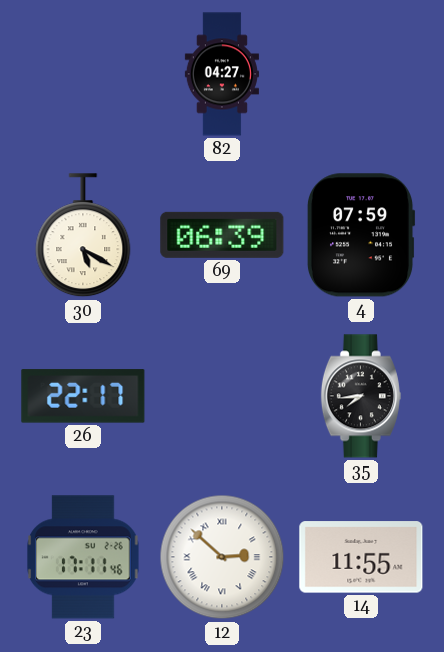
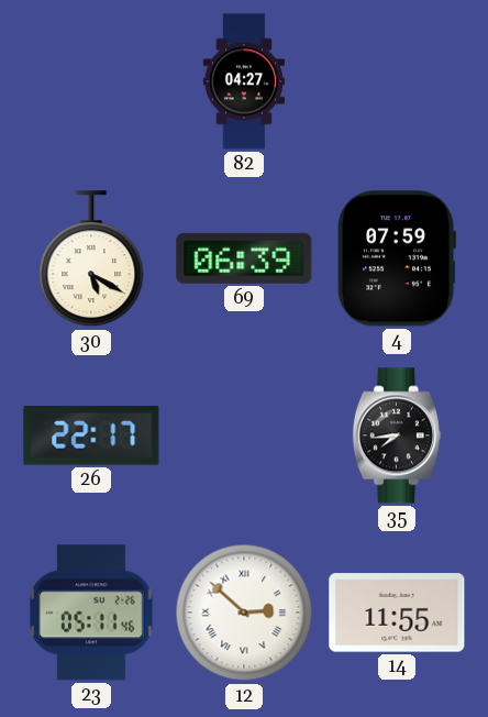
23: 17:11 -> 05:11 (91, 613)
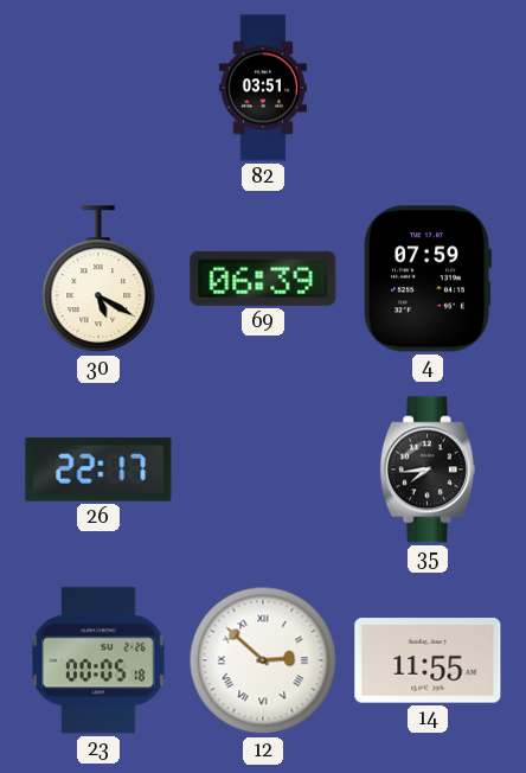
82: 04:27 -> 03:51 (263, 88)
23: 05:11 -> 00:05 (98, 660)
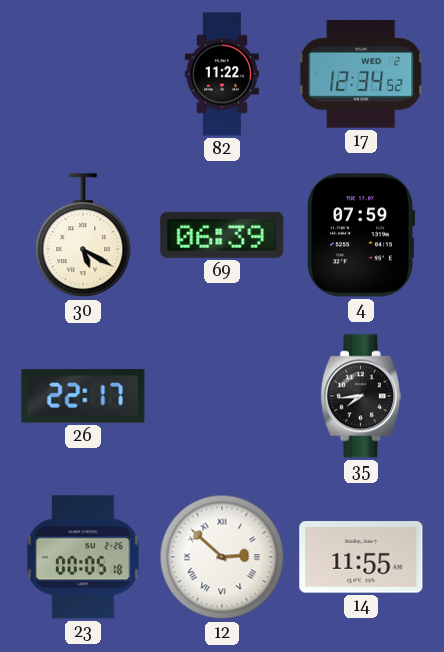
82: 03:51 -> 11:22 (222, 74)
17: none -> 12:34 (362, 74)
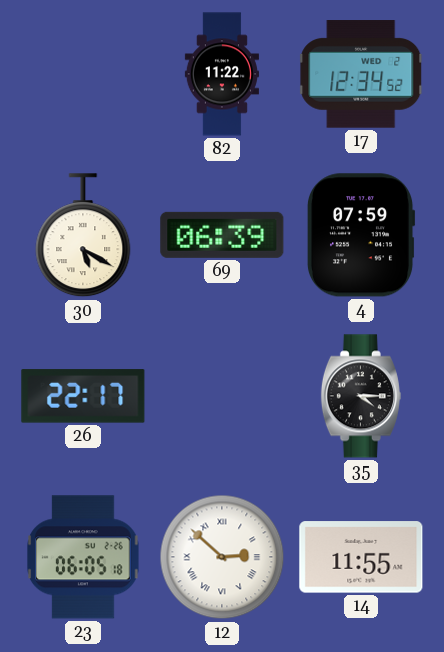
35: 7:44 -> 4:15 (361, 396)
23: 00:05 -> 06:05 (83, 557)
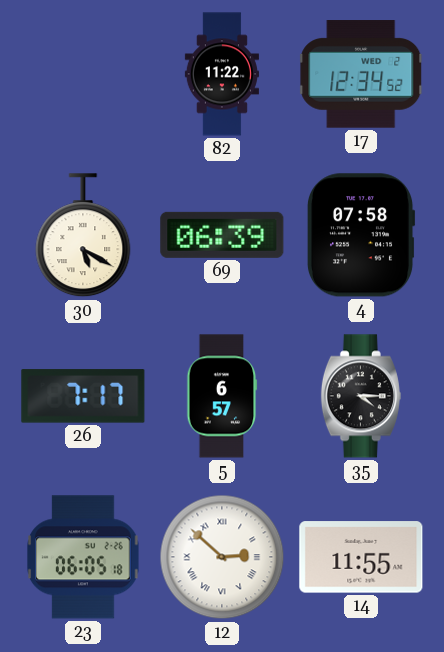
4: 07:59 -> 07:58 (361, 235)
26: 22:17 -> 7:17 (83, 396)
5: none -> 6:57 (222, 396)
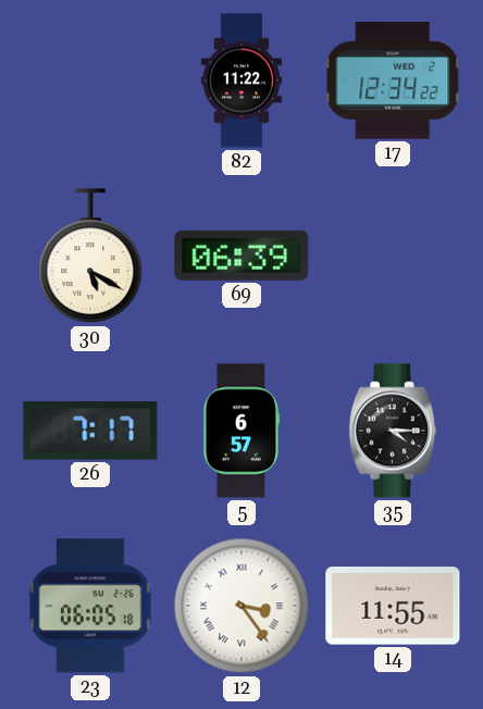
17: 12:34:52 -> 12:34:22 (394, 80)
4: 07:58 -> none (361, 235)
12: 2:52 -> 3:24 (242, 606)
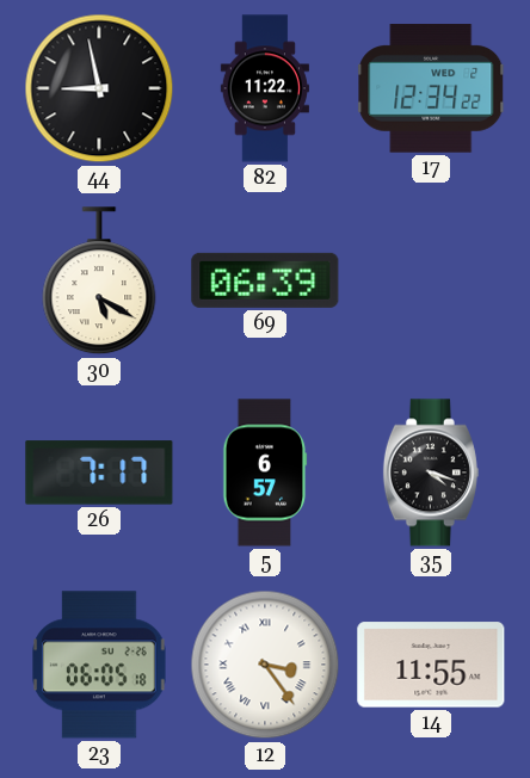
44: none -> 8:58 (99, 88)
35: 4:15 -> 4:18 (431, 473)
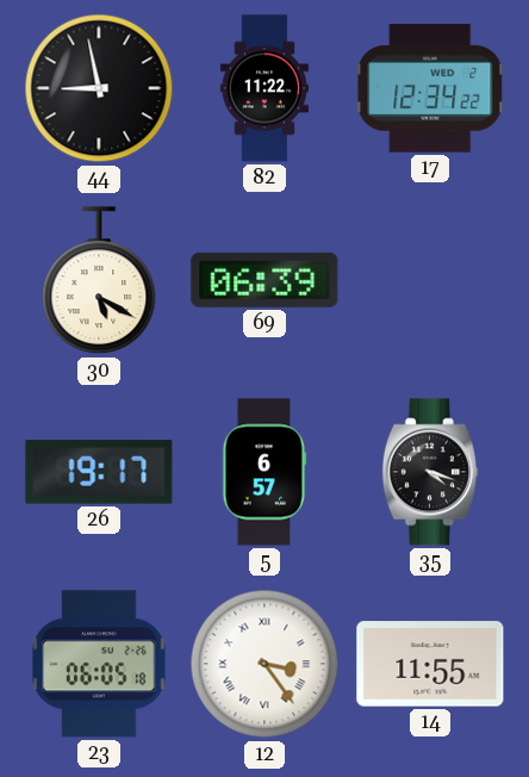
26: 7:17 -> 19:17 (99, 472)
